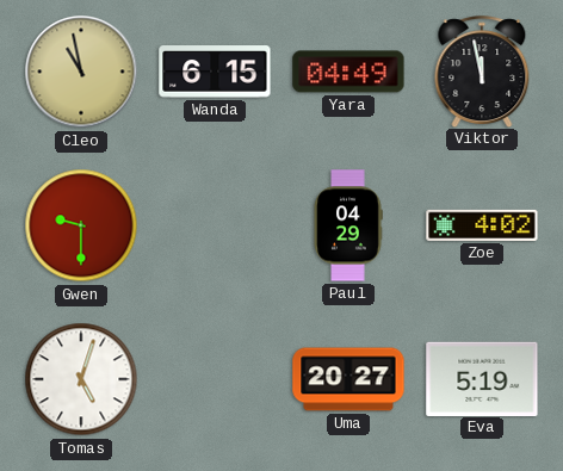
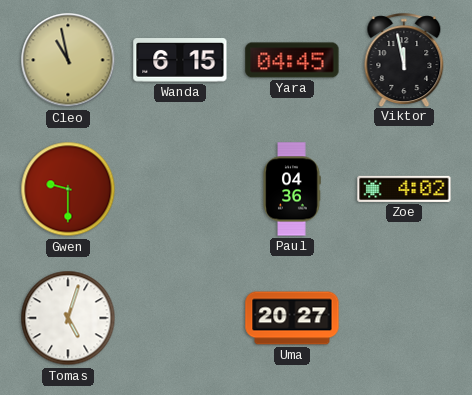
Yara: 04:49 -> 04:45 (292, 60)
Paul: 04:29 -> 04:36 (292, 189)
Eva: 5:19 -> none (482, 378)
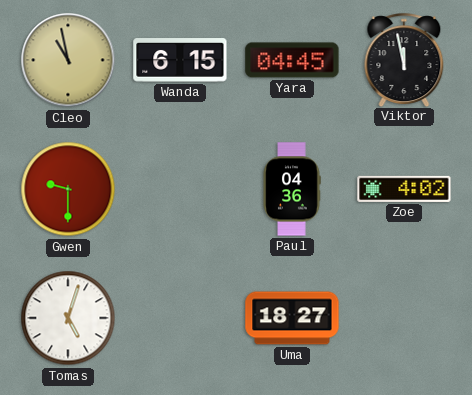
Uma: 20:27 -> 18:27 (292, 318)
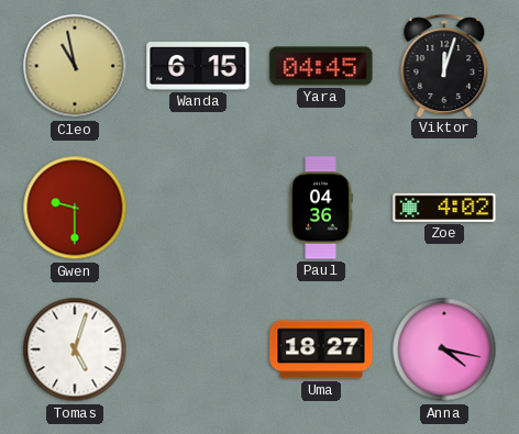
Viktor: 11:58 -> 12:03 (444, 66)
Anna: none -> 4:17 (444, 349)
